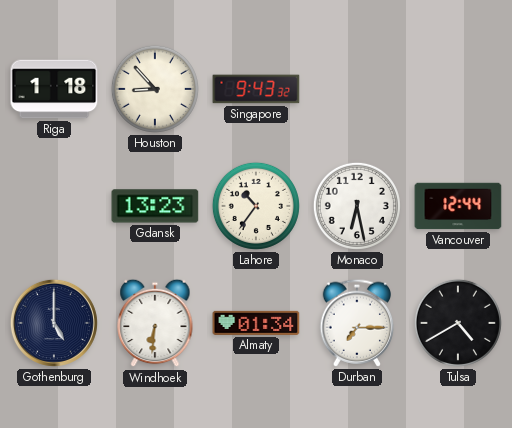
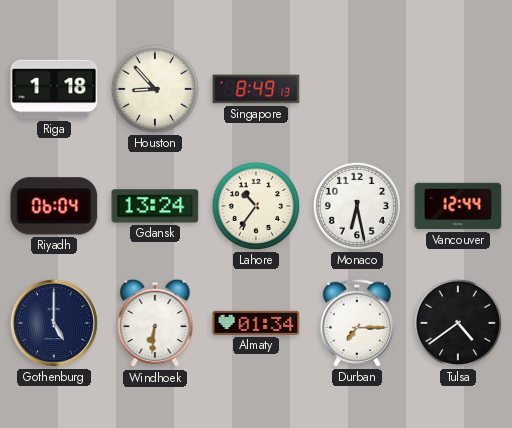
Singapore: 9:43 -> 8:49 (256, 89)
Riyadh: none -> 06:04 (54, 206)
Gdansk: 13:23 -> 13:24 (155, 206)
Tulsa: 4:40 -> 4:39 (458, 323)
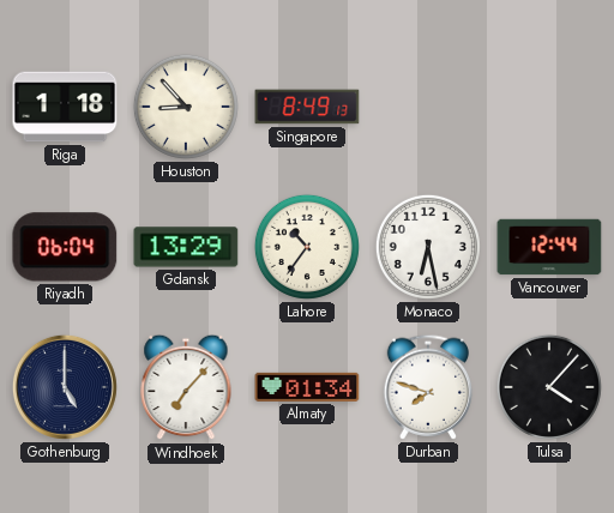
Gdansk: 13:24 -> 13:29 (186, 247)
Windhoek: 6:31 -> 7:07 (186, 387)
Durban: 7:15 -> 7:48 (428, 387)
Tulsa: 4:39 -> 4:07 (549, 387)
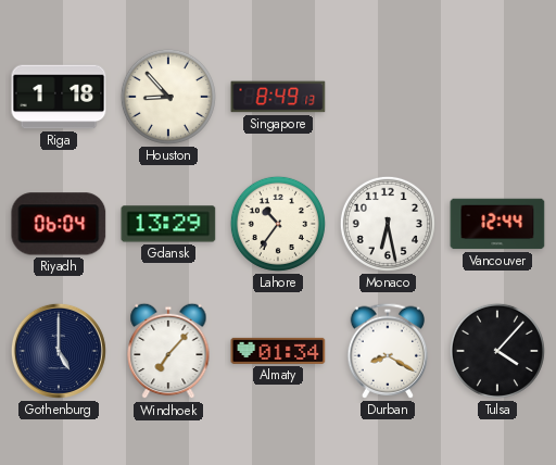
Durban: 7:48 -> 8:20 (388, 351)
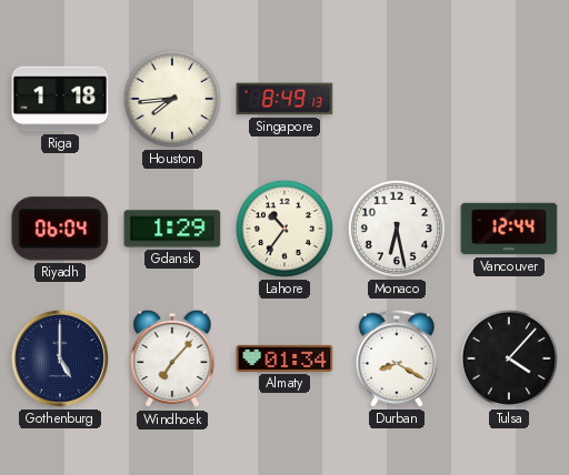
Houston: 8:53 -> 7:44 (172, 99)
Gdansk: 13:29 -> 1:29 (172, 229)
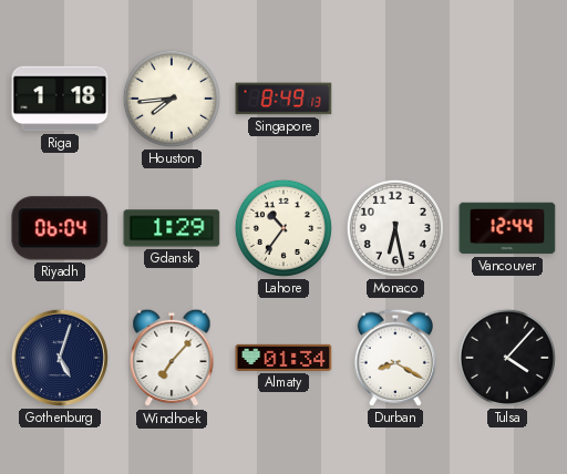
Gothenburg: 5:00 -> 5:03 (60, 358)
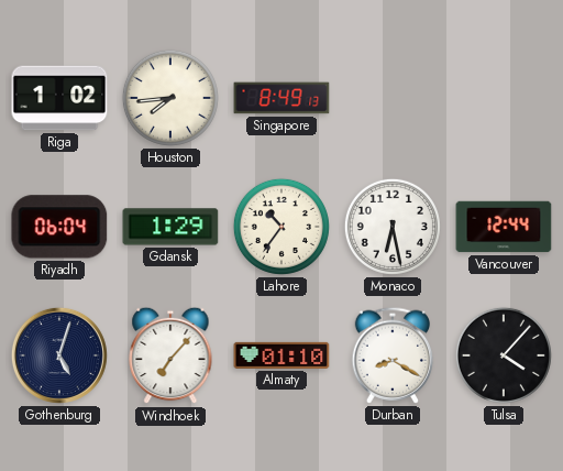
Riga: 1:18 -> 1:02 (59, 98)
Almaty: 01:34 -> 01:10 (281, 355)
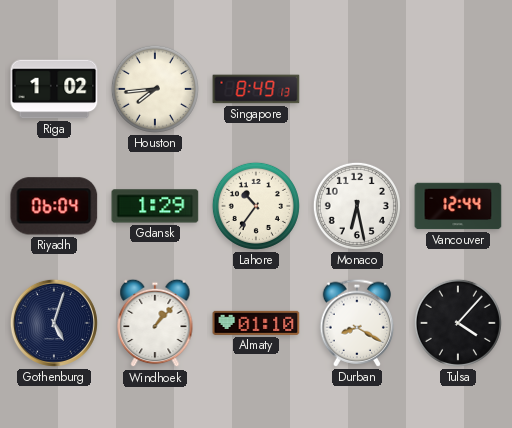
Windhoek: 7:07 -> 1:07 (155, 323)
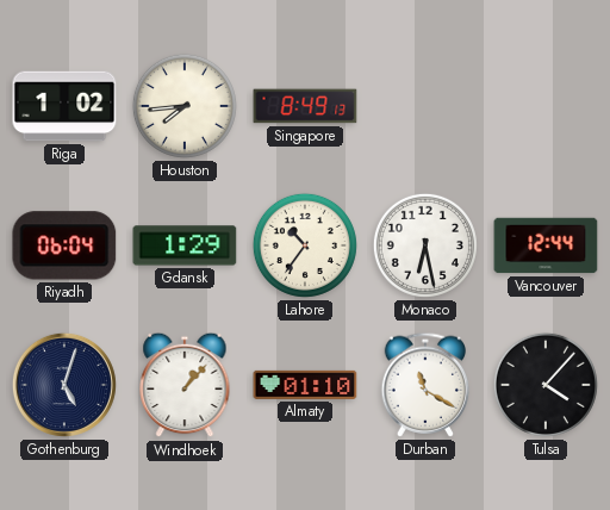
Durban: 8:20 -> 11:20 (425, 385)
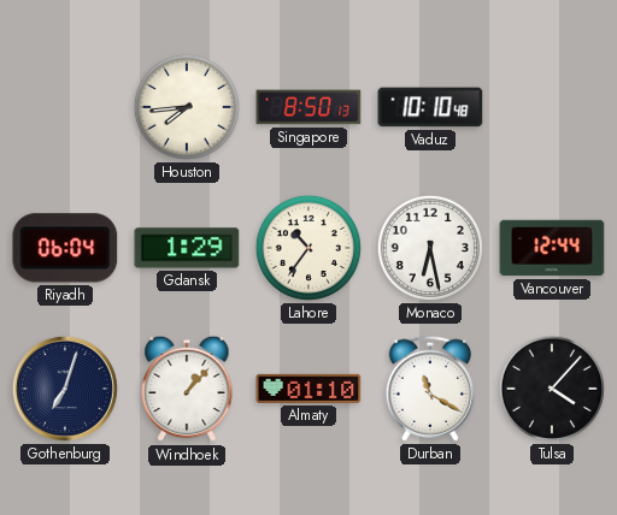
Riga: 1:02 -> none (64, 106)
Singapore: 8:49 -> 8:50 (308, 107)
Vaduz: none -> 10:10 (430, 107)
Gothenburg: 5:03 -> 7:03 (65, 389)
